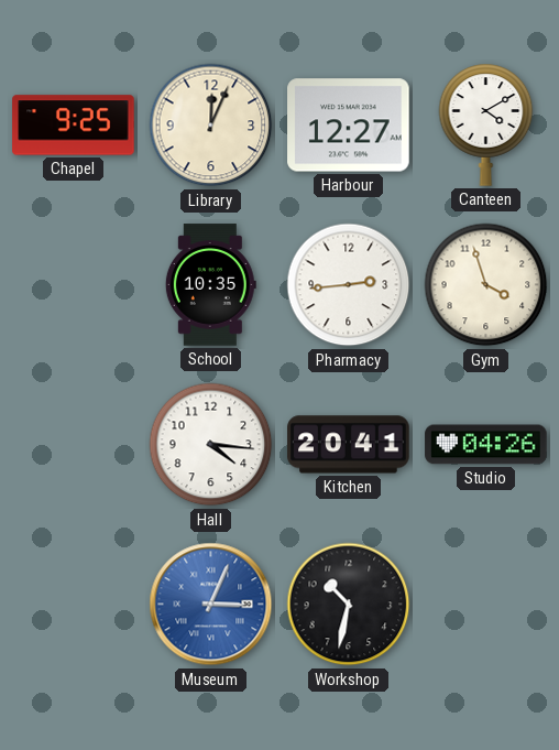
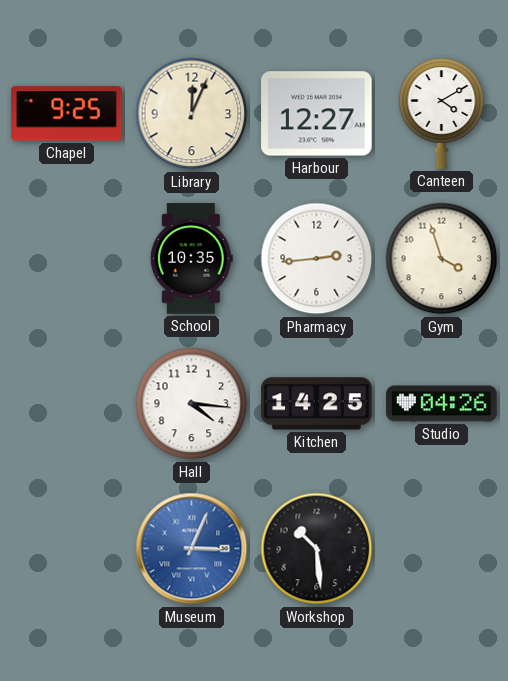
Kitchen: 20:41 -> 14:25 (317, 404)
Workshop: 10:32 -> 10:29 (317, 549)
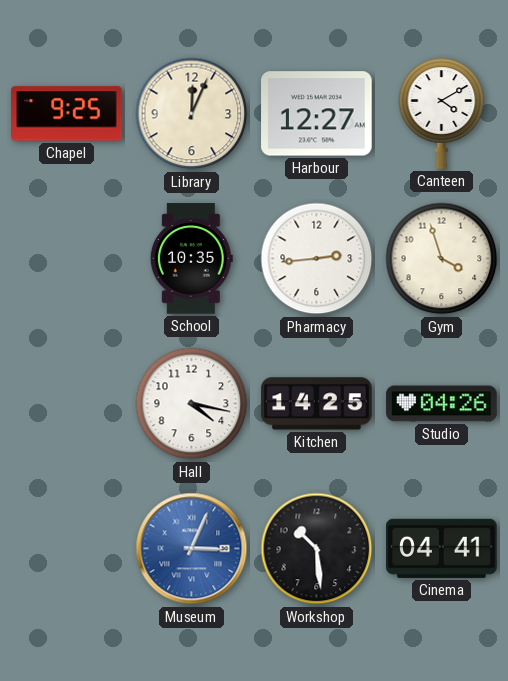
Hall: 4:16 -> 4:17 (192, 404)
Cinema: none -> 04:41 (442, 548)
